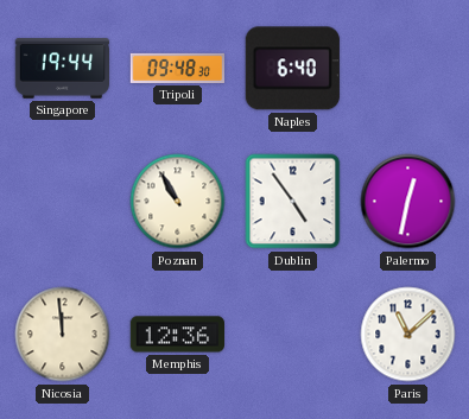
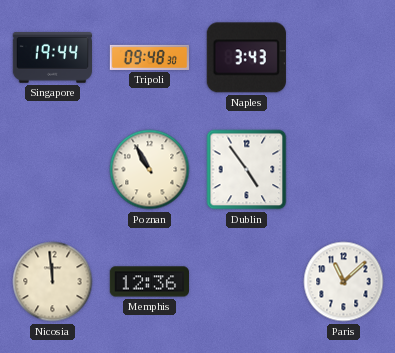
Naples: 6:40 -> 3:43 (246, 58)
Palermo: 12:32 -> none (408, 202)
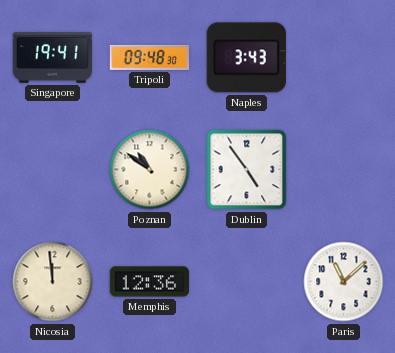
Singapore: 19:44 -> 19:41 (52, 58)
Poznan: 10:55 -> 10:51 (150, 170)
